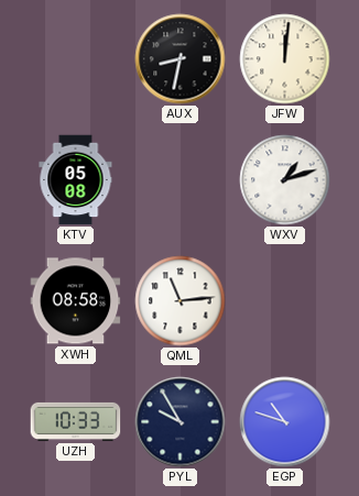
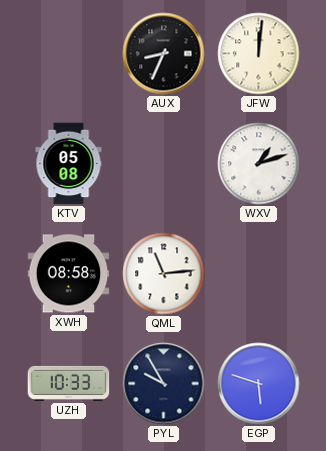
AUX: 8:32 -> 8:34 (164, 54)
EGP: 10:48 -> 5:48 (259, 384)
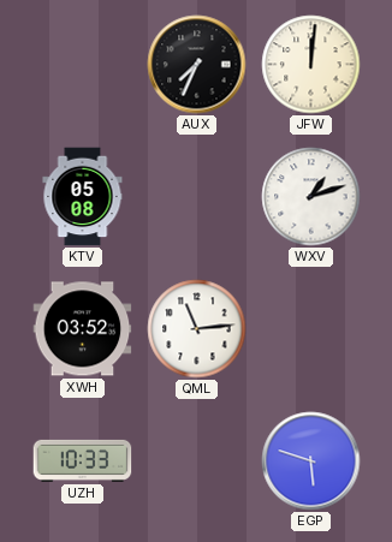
AUX: 8:34 -> 7:34 (197, 65)
XWH: 08:58 -> 03:52 (83, 329)
PYL: 9:55 -> none (164, 384)
